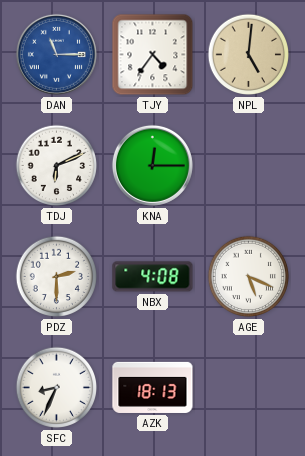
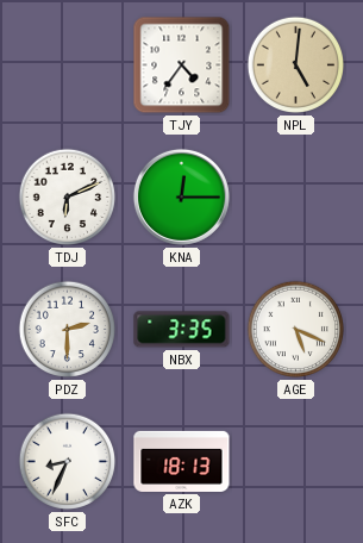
DAN: 11:15 -> none (56, 54)
NBX: 4:08 -> 3:35 (182, 330)
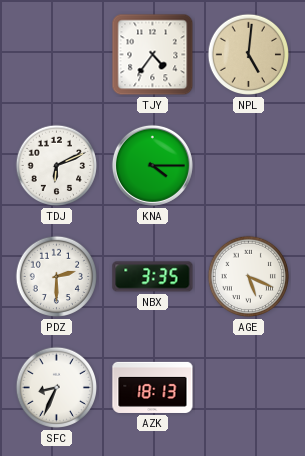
KNA: 12:15 -> 4:15 (152, 165)
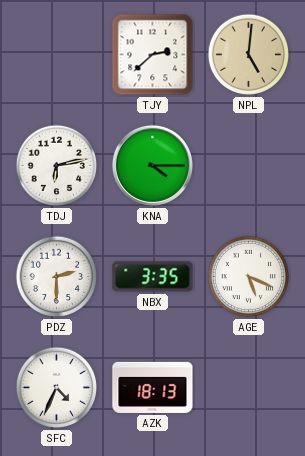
TJY: 4:36 -> 2:38 (153, 55)
TDJ: 6:11 -> 6:13 (57, 166)
SFC: 8:34 -> 4:34 (57, 388)
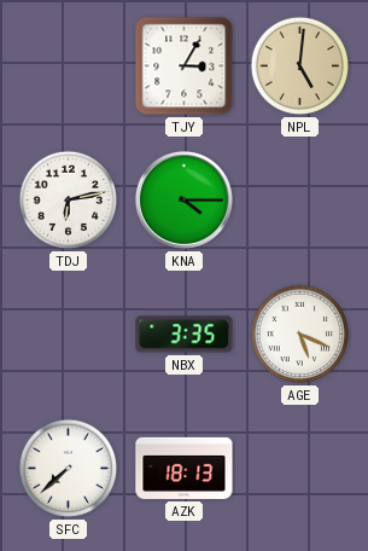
TJY: 2:38 -> 3:05 (185, 66)
PDZ: 2:30 -> none (57, 277)
SFC: 4:34 -> 7:38 (69, 469)
